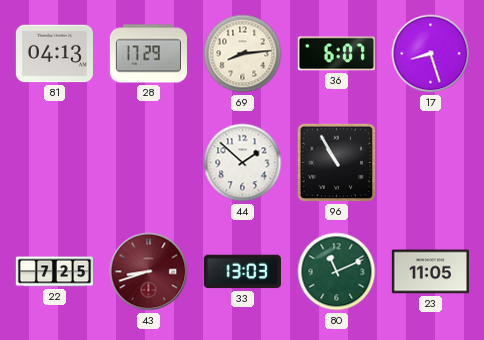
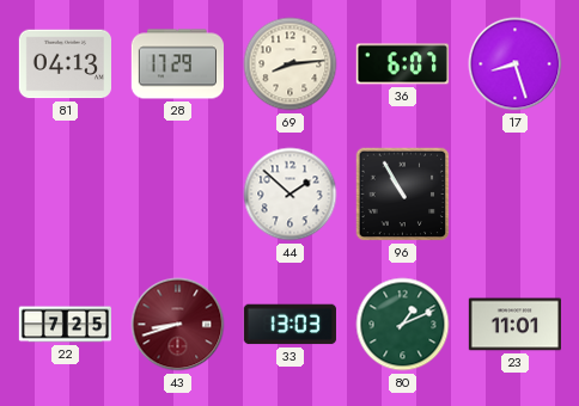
80: 11:11 -> 1:11 (403, 325)
23: 11:05 -> 11:01 (514, 325)
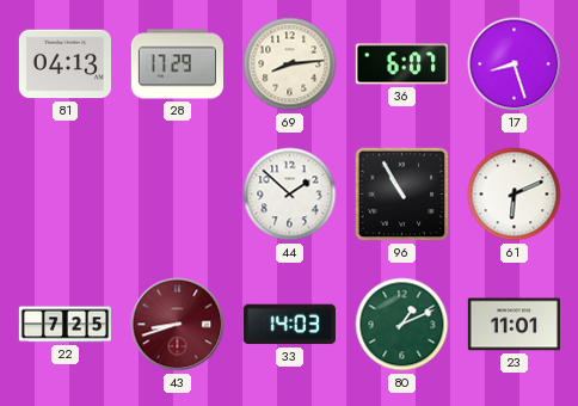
61: none -> 6:11 (515, 195)
33: 13:03 -> 14:03 (289, 325)
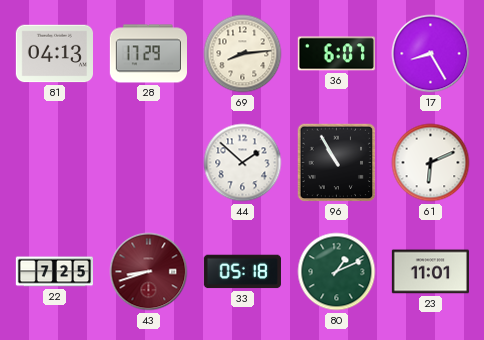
17: 8:27 -> 8:25 (431, 54)
33: 14:03 -> 05:18 (242, 272)
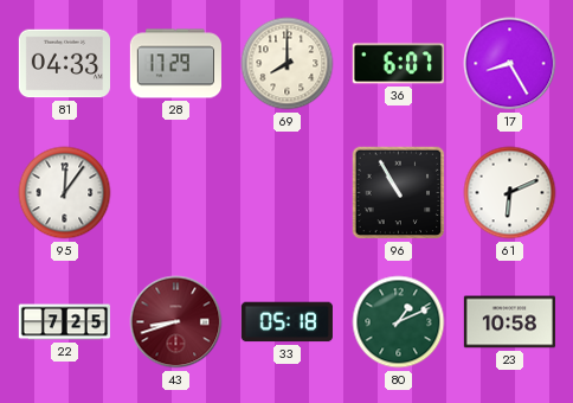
81: 04:13 -> 04:33 (64, 64)
69: 8:14 -> 8:00 (288, 64)
95: none -> 12:06 (65, 193)
44: 1:52 -> none (243, 163)
23: 11:01 -> 10:58 (509, 322)
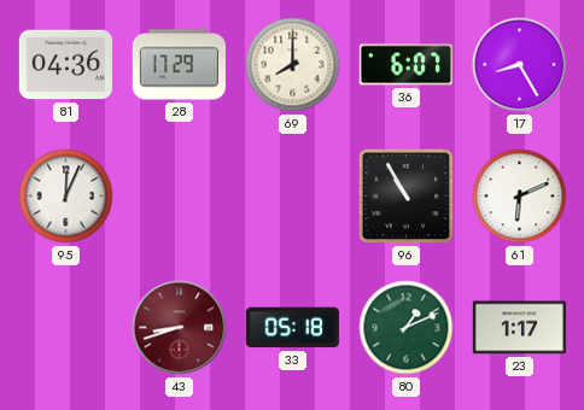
81: 04:33 -> 04:36 (65, 65)
95: 12:06 -> 12:04 (66, 197)
22: 7:25 -> none (64, 322)
23: 10:58 -> 1:17 (519, 328)
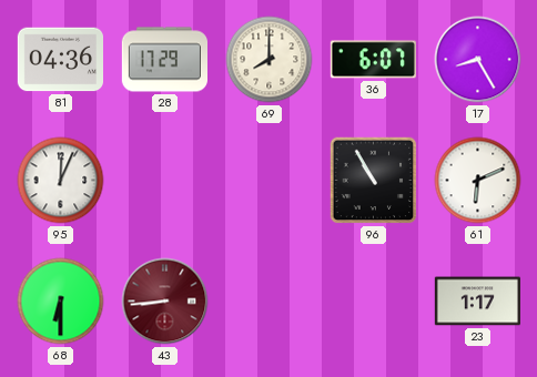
68: none -> 6:30 (61, 302)
43: 8:42 -> 8:44 (165, 302)
33: 05:18 -> none (292, 328)
80: 1:11 -> none (407, 328)
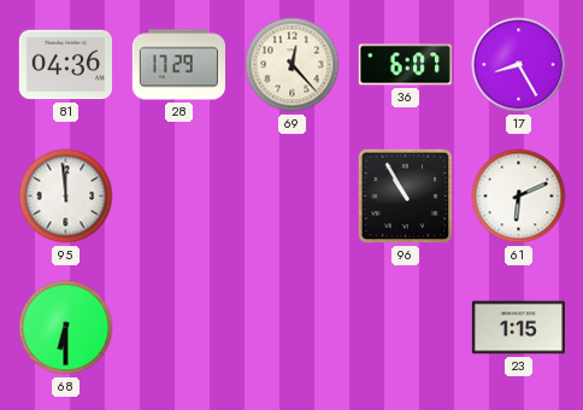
69: 8:00 -> 12:23 (293, 65)
95: 12:04 -> 11:59 (66, 197)
43: 8:44 -> none (165, 302)
23: 1:17 -> 1:15 (518, 328)
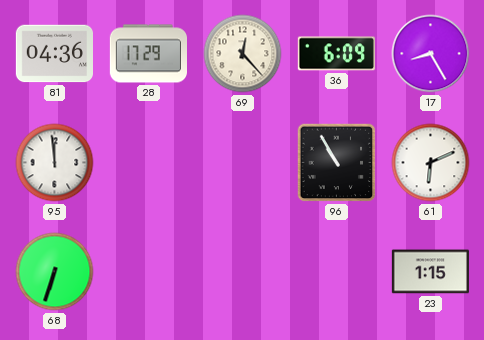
36: 6:07 -> 6:09 (336, 54)
68: 6:30 -> 6:33 (55, 272)
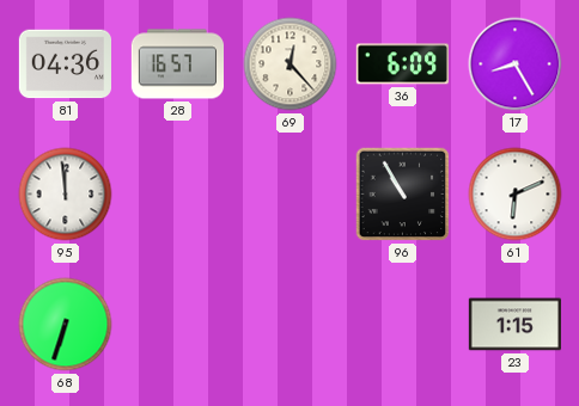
28: 17:29 -> 16:57 (177, 64)
